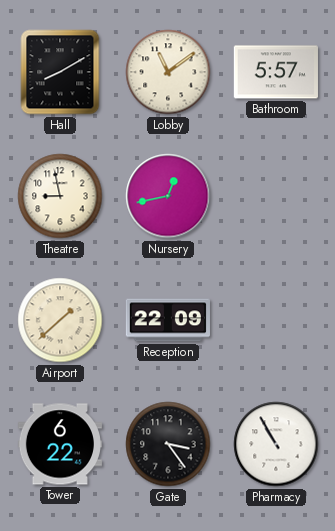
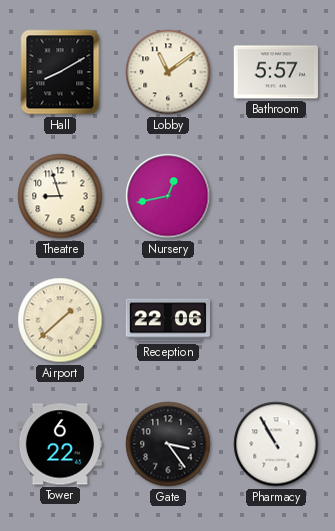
Theatre: 8:58 -> 8:57 (60, 196)
Reception: 22:09 -> 22:06 (168, 320)
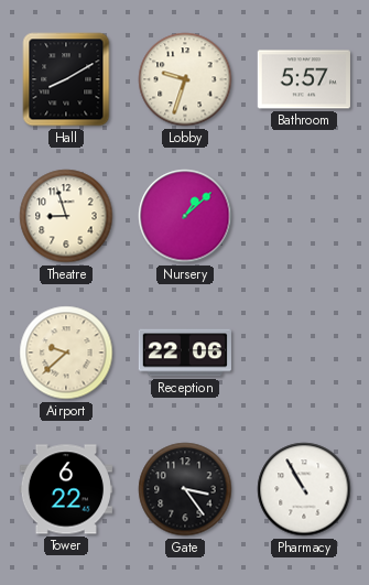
Lobby: 11:09 -> 9:33 (185, 79)
Nursery: 12:43 -> 1:08 (185, 216)
Airport: 1:38 -> 9:38 (66, 353)
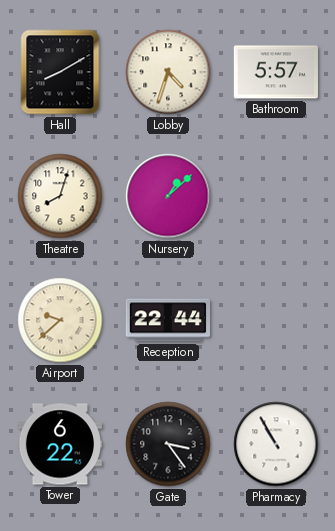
Lobby: 9:33 -> 4:33 (168, 72)
Theatre: 8:57 -> 8:03 (60, 196)
Reception: 22:06 -> 22:44 (168, 320)
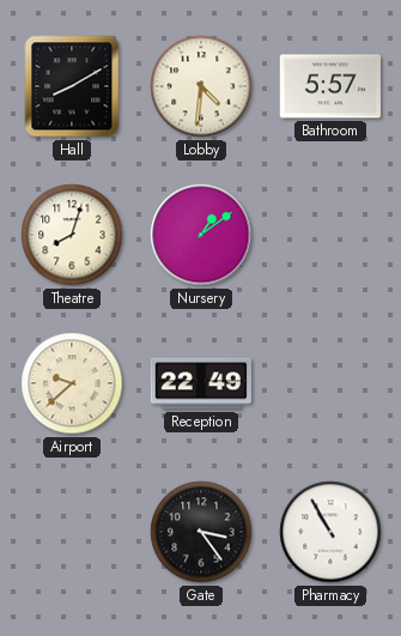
Lobby: 4:33 -> 4:31 (201, 86)
Nursery: 1:08 -> 1:09 (201, 235)
Reception: 22:44 -> 22:49 (201, 383)
Tower: 6:22 -> none (59, 444)
